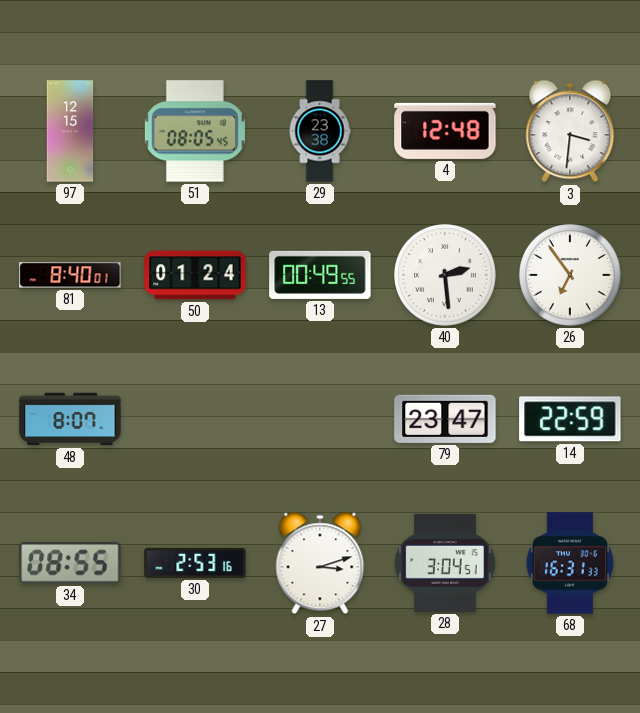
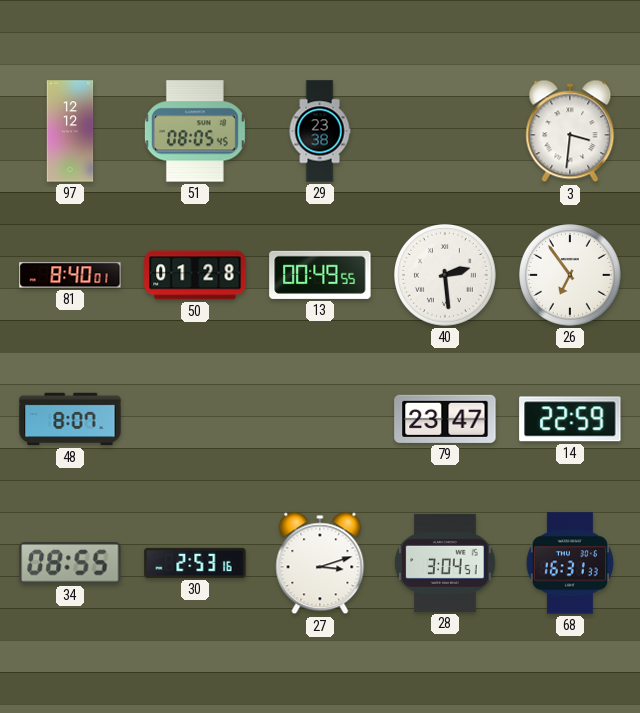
97: 12:15 -> 12:12 (70, 131)
4: 12:48 -> none (445, 131)
50: 01:24 -> 01:28 (195, 275)
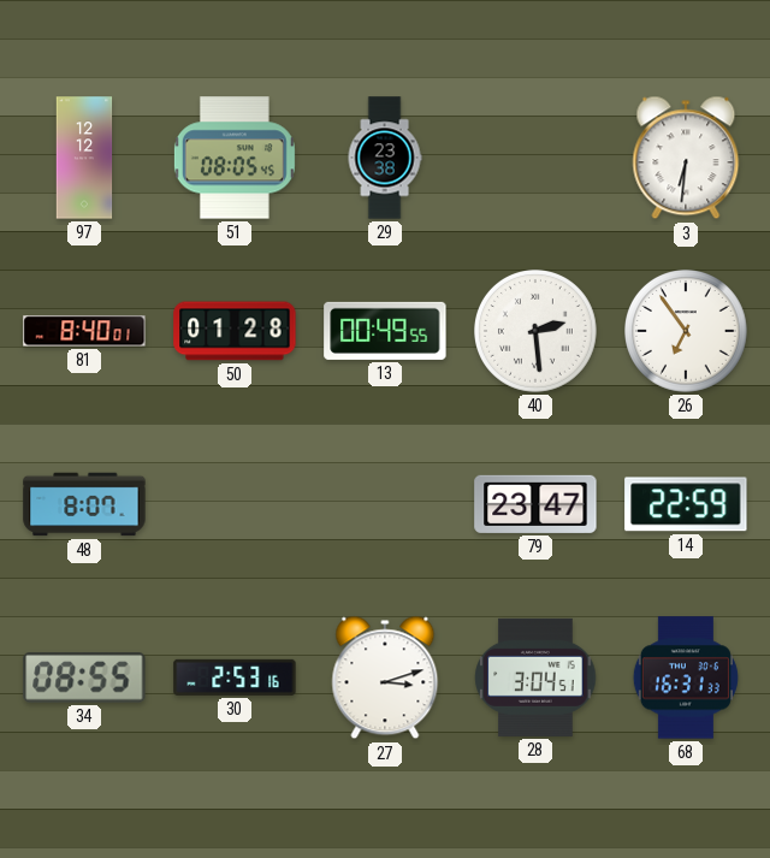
3: 3:31 -> 6:31 (686, 158)
